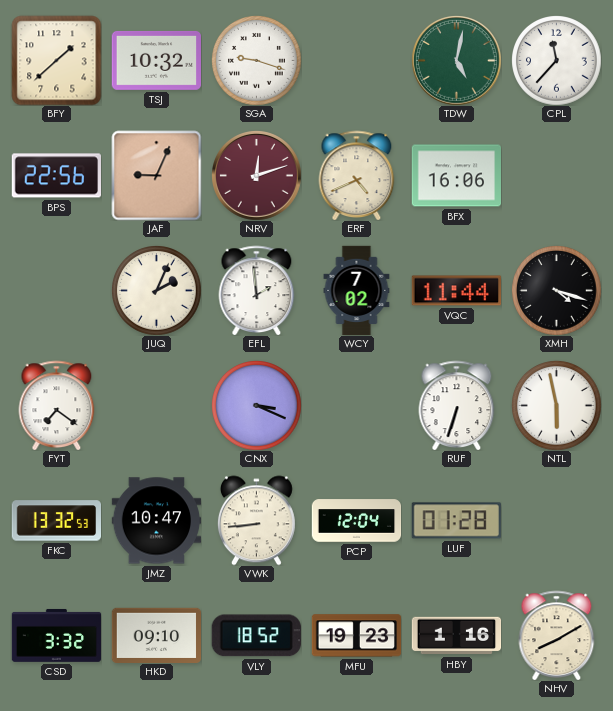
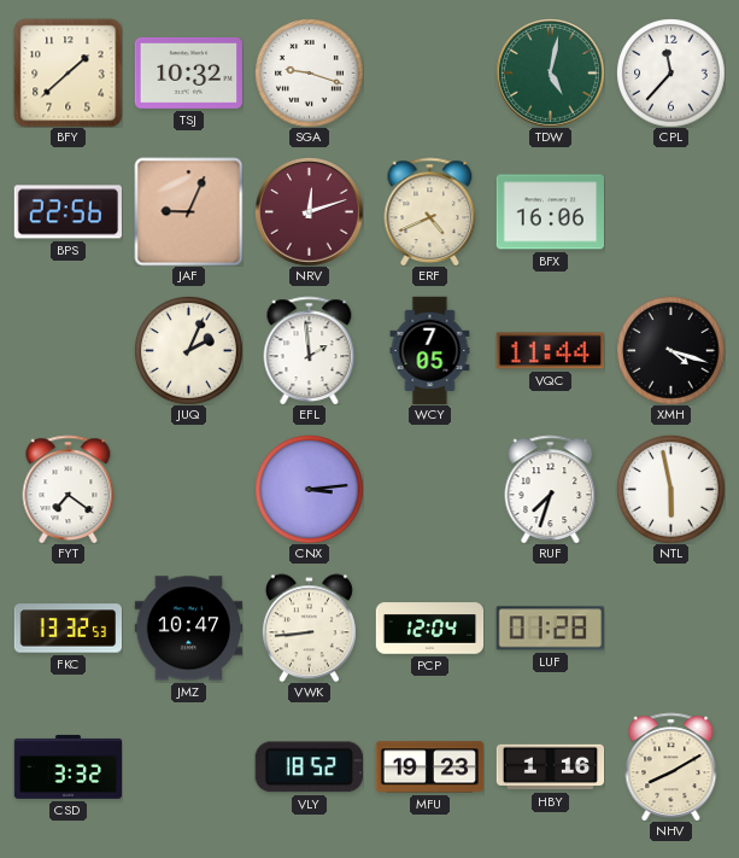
WCY: 7:02 -> 7:05 (430, 350)
CNX: 3:19 -> 3:14 (310, 490)
RUF: 6:33 -> 7:33 (551, 489)
HKD: 09:10 -> none (156, 635)
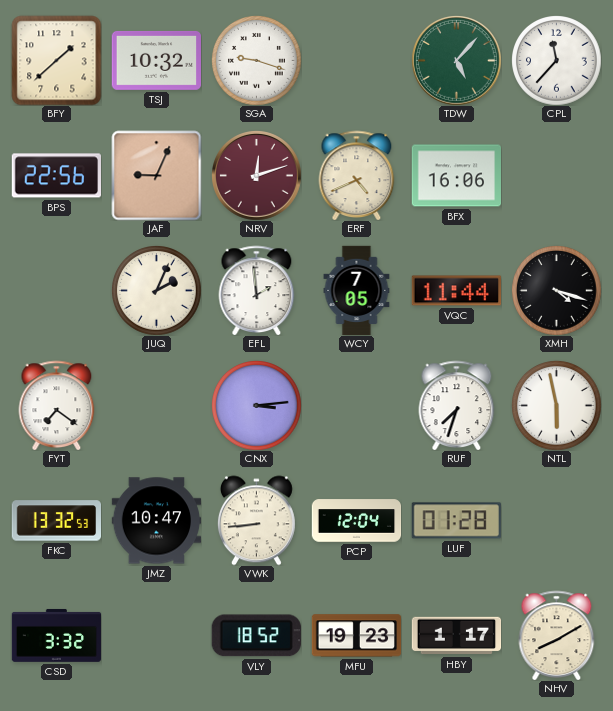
TDW: 5:02 -> 5:07 (457, 61)
HBY: 1:16 -> 1:17 (456, 636)
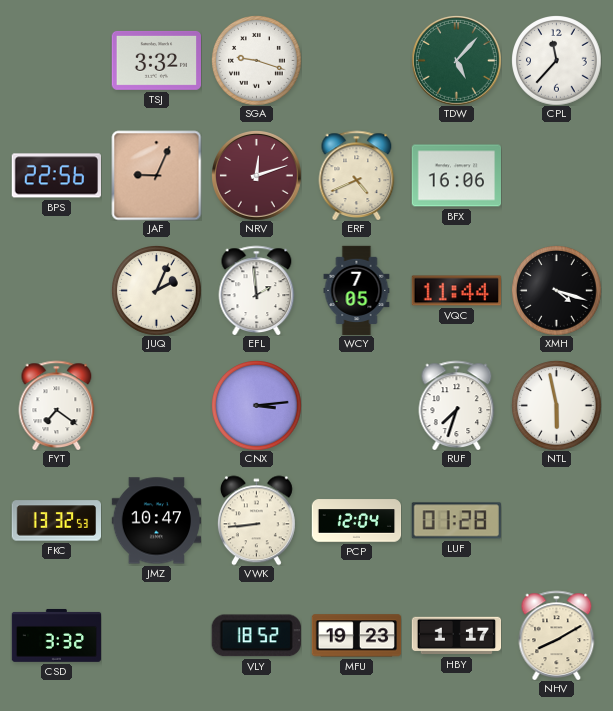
BFY: 1:38 -> none (56, 60)
TSJ: 10:32 -> 3:32 (156, 60)
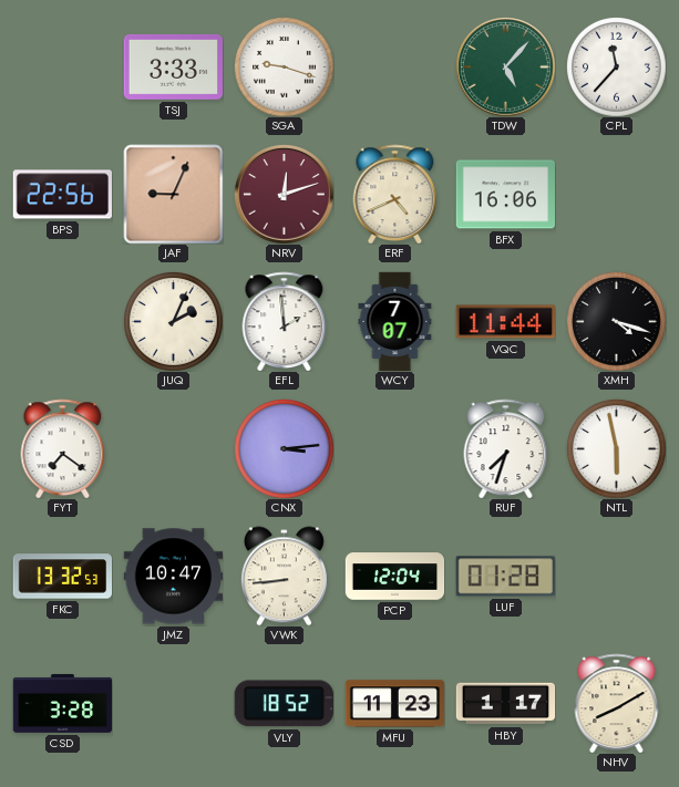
TSJ: 3:32 -> 3:33 (173, 66)
WCY: 7:05 -> 7:07 (395, 321)
CSD: 3:32 -> 3:28 (62, 703)
MFU: 19:23 -> 11:23 (394, 704)
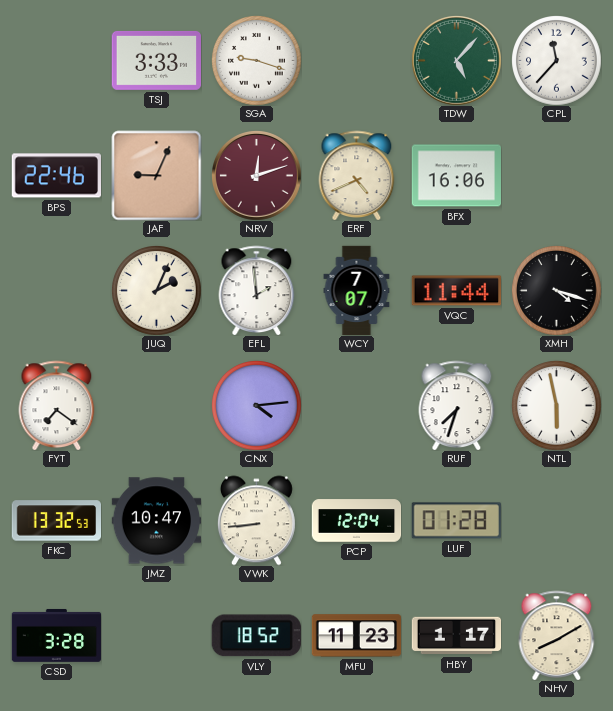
BPS: 22:56 -> 22:46 (56, 176)
CNX: 3:14 -> 4:14 (257, 406)
